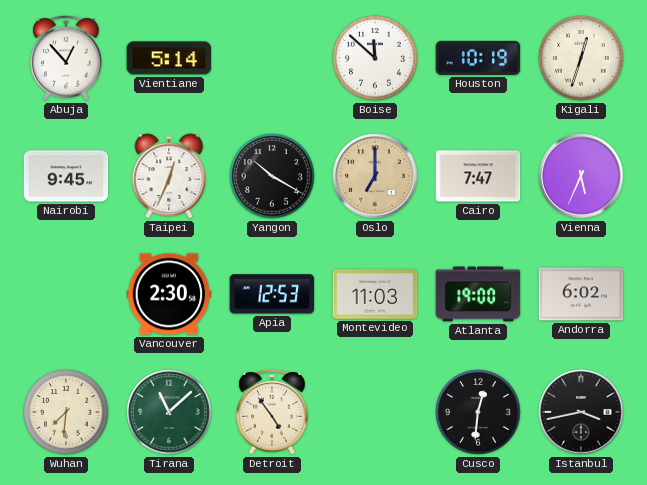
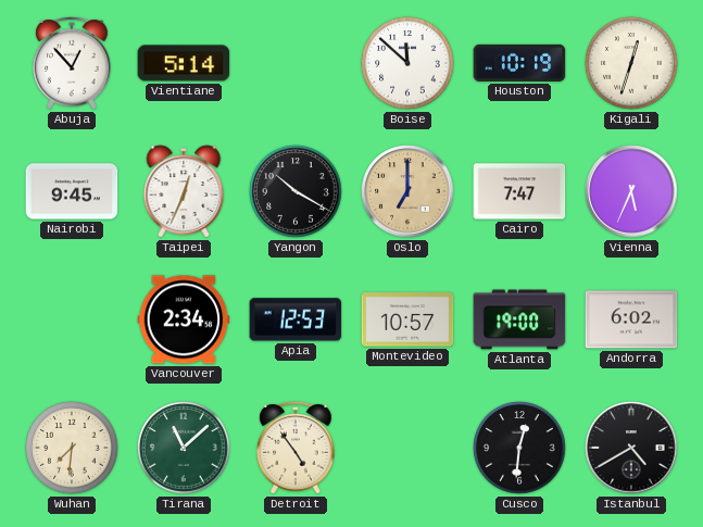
Vancouver: 2:30 -> 2:34 (184, 319)
Montevideo: 11:03 -> 10:57 (407, 319)
Istanbul: 3:43 -> 4:40 (631, 448)
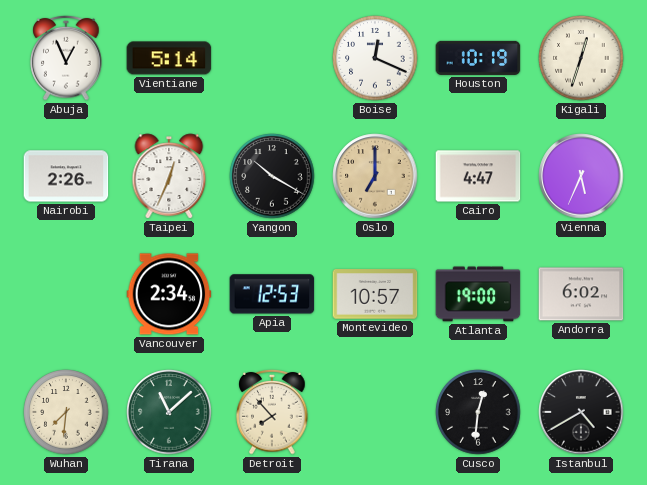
Abuja: 12:53 -> 12:56 (66, 58)
Boise: 11:52 -> 12:19 (375, 58)
Nairobi: 9:45 -> 2:26 (66, 176)
Cairo: 7:47 -> 4:47 (478, 176)
Detroit: 4:54 -> 7:53 (272, 412)
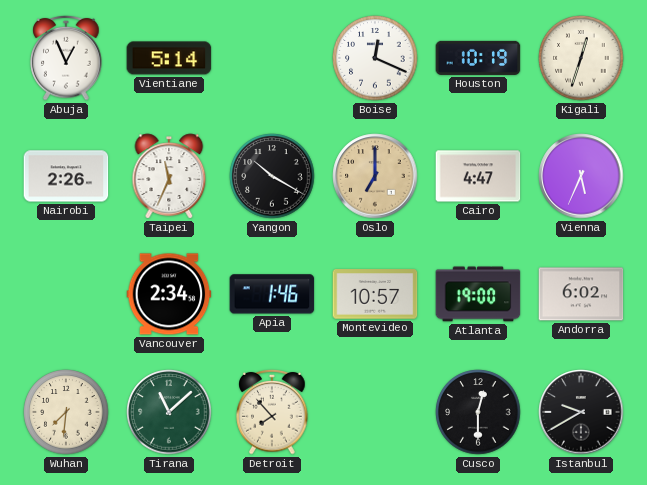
Taipei: 12:34 -> 11:34 (169, 176)
Apia: 12:53 -> 1:46 (272, 294)
Cusco: 12:31 -> 12:30 (478, 412)
Istanbul: 4:40 -> 9:40 (581, 412)
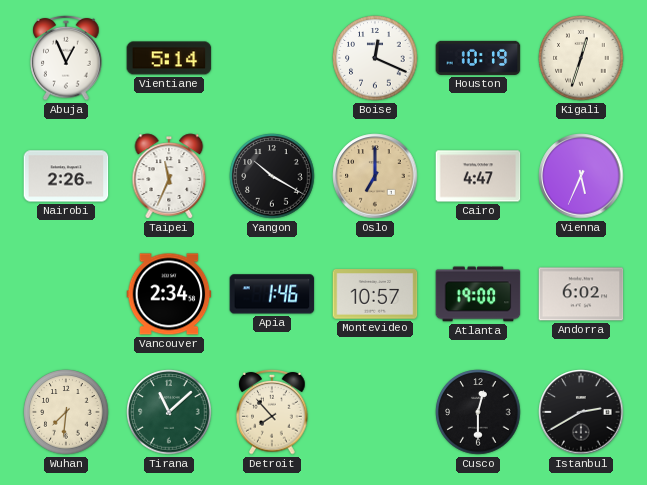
Istanbul: 9:40 -> 2:40 (581, 412)
